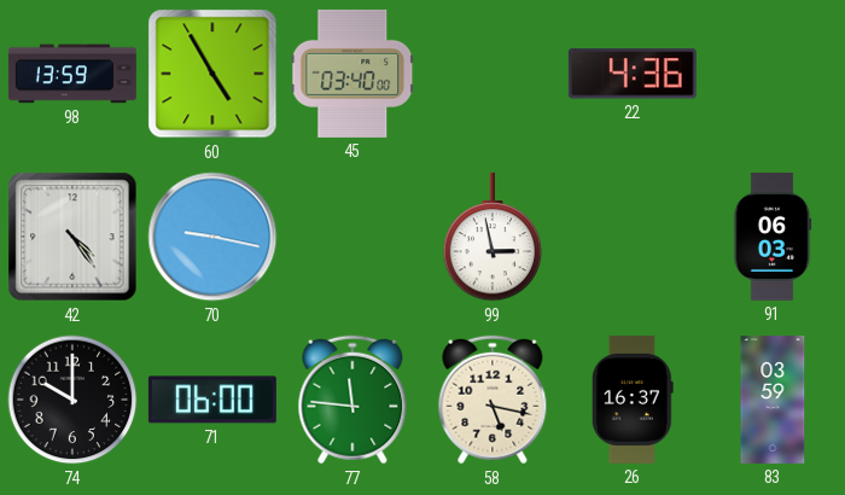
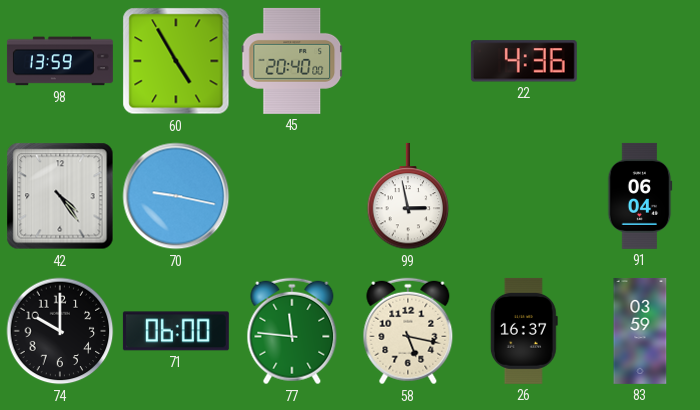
45: 03:40 -> 20:40 (292, 61)
91: 06:03 -> 06:04 (640, 196)
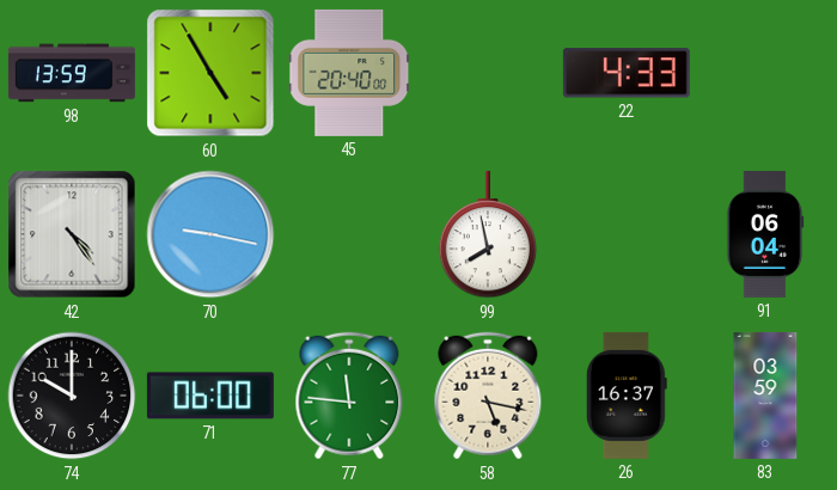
22: 4:36 -> 4:33 (627, 73)
99: 2:58 -> 7:58 (488, 234)
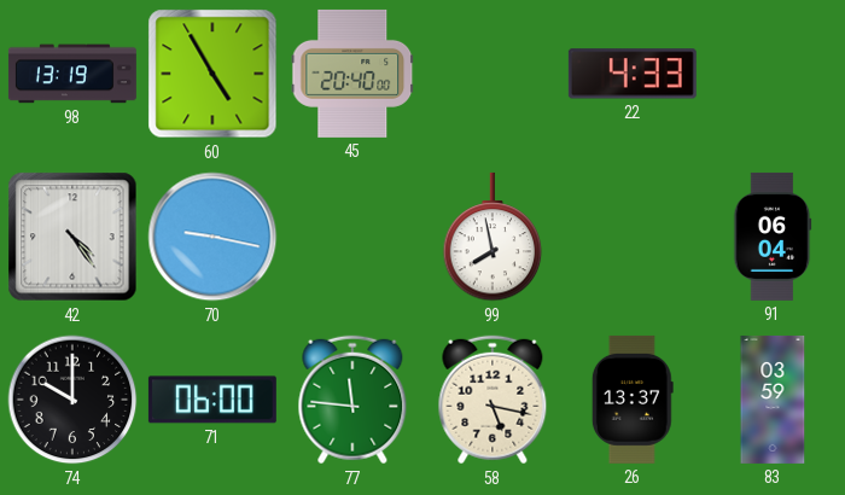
98: 13:59 -> 13:19 (72, 74)
26: 16:37 -> 13:37 (633, 400)
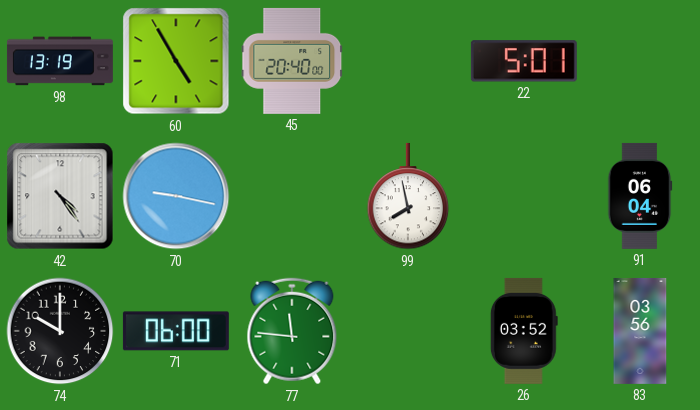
22: 4:33 -> 5:01 (524, 61)
58: 5:17 -> none (493, 400)
26: 13:37 -> 03:52 (524, 331)
83: 03:59 -> 03:56 (640, 331)
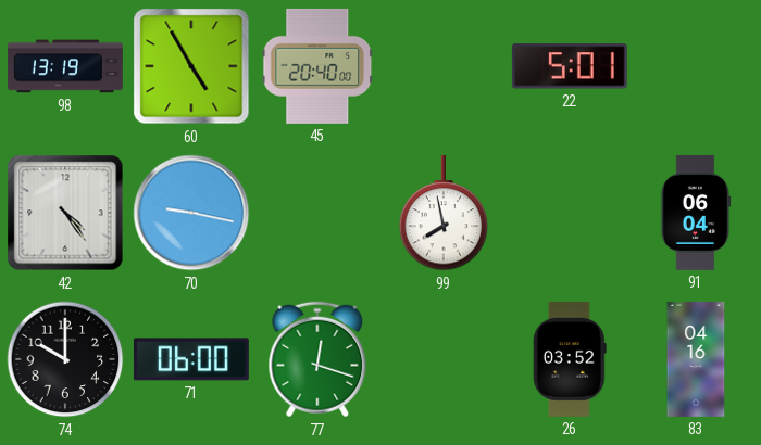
77: 11:46 -> 12:18 (317, 359)
83: 03:56 -> 04:16 (696, 359)
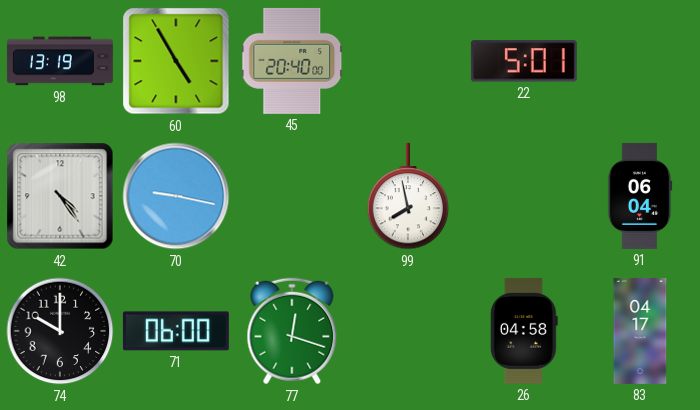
26: 03:52 -> 04:58 (524, 331)
83: 04:16 -> 04:17 (640, 331)
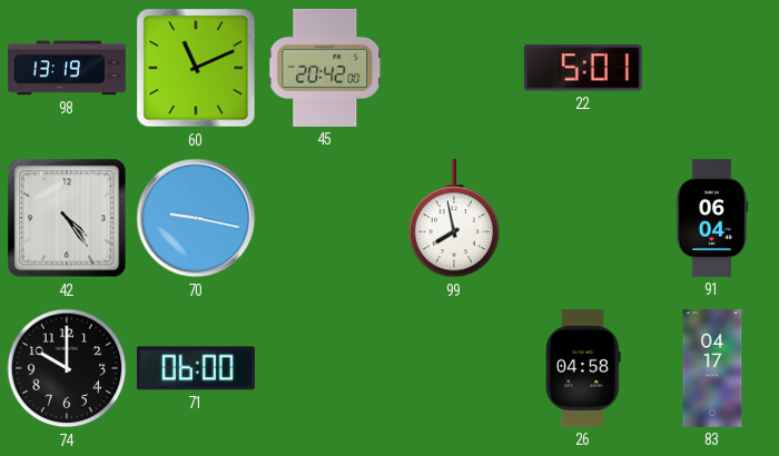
60: 4:55 -> 11:11 (196, 68)
45: 20:40 -> 20:42 (325, 68)
77: 12:18 -> none (292, 331)
